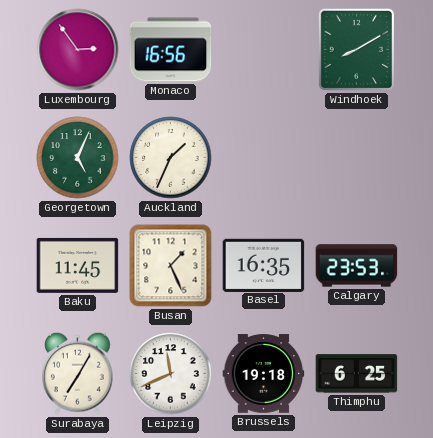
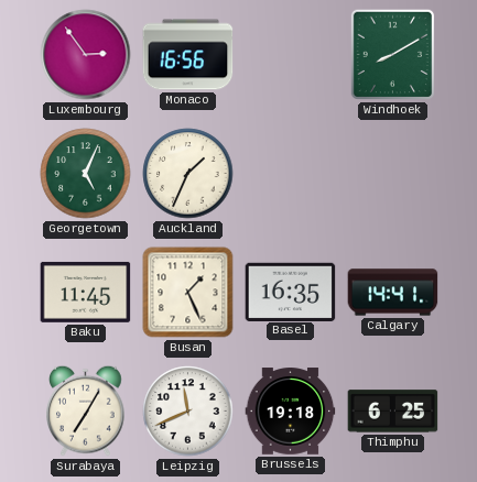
Calgary: 23:53 -> 14:41 (393, 293)
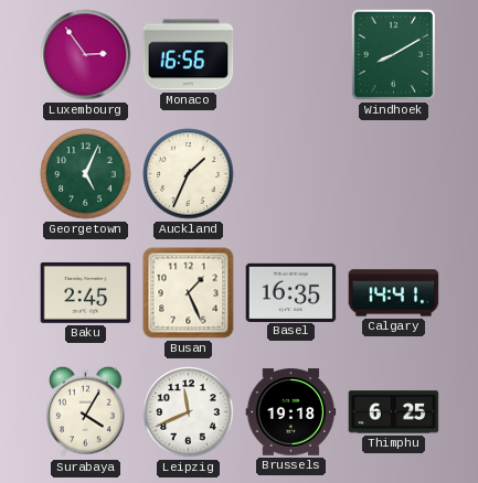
Baku: 11:45 -> 2:45 (86, 292)
Surabaya: 7:05 -> 4:05 (86, 411)
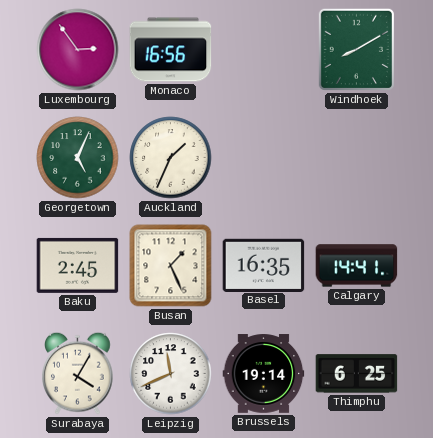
Brussels: 19:18 -> 19:14 (264, 374)
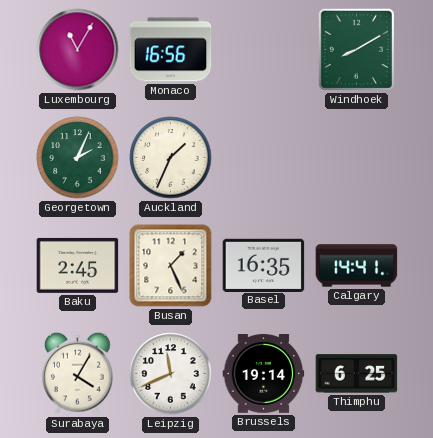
Luxembourg: 2:54 -> 11:05 (78, 50)
Georgetown: 5:04 -> 2:04 (78, 158)
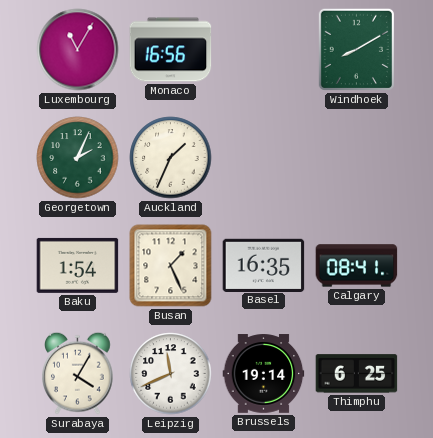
Baku: 2:45 -> 1:54 (78, 265)
Calgary: 14:41 -> 08:41 (357, 266)
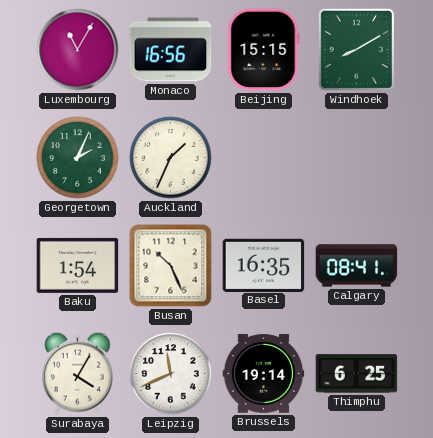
Beijing: none -> 15:15 (264, 50)
Busan: 1:26 -> 10:26 (171, 266)
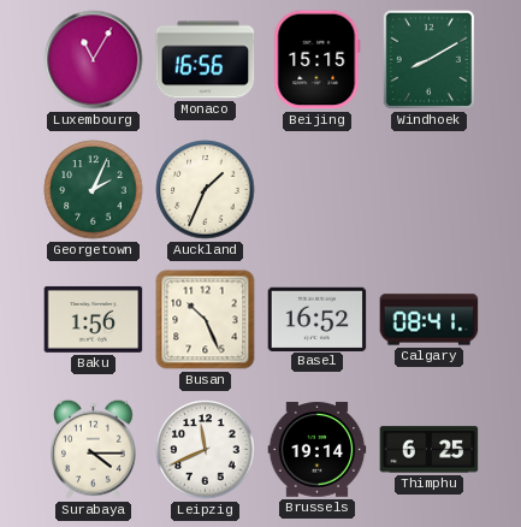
Baku: 1:54 -> 1:56 (94, 319)
Basel: 16:35 -> 16:52 (318, 319)
Surabaya: 4:05 -> 4:15 (94, 449)
